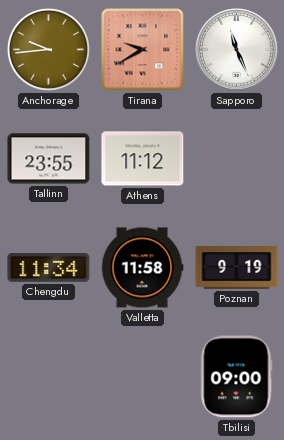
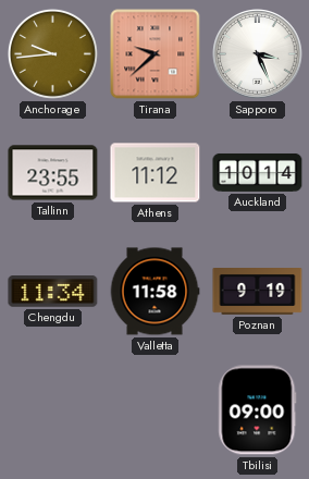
Tirana: 9:40 -> 9:38 (156, 54)
Sapporo: 11:26 -> 3:26 (258, 54)
Auckland: none -> 10:14 (258, 172)
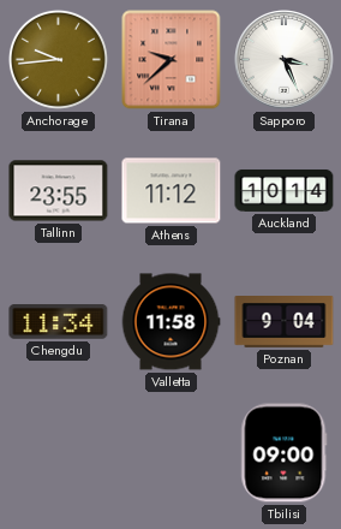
Poznan: 9:19 -> 9:04 (285, 322)
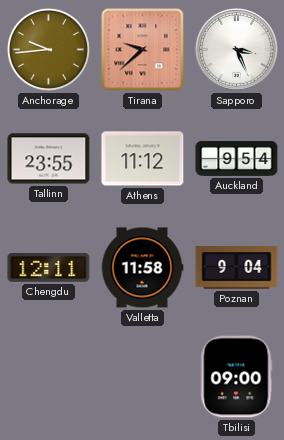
Auckland: 10:14 -> 9:54 (237, 158)
Chengdu: 11:34 -> 12:11 (49, 268)
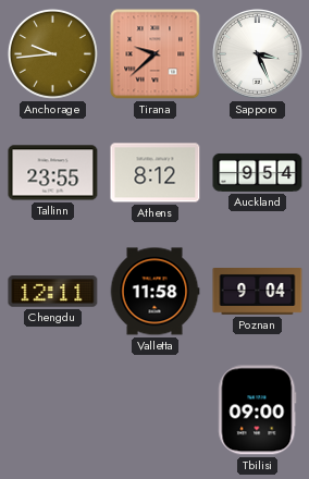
Athens: 11:12 -> 8:12 (156, 173)
